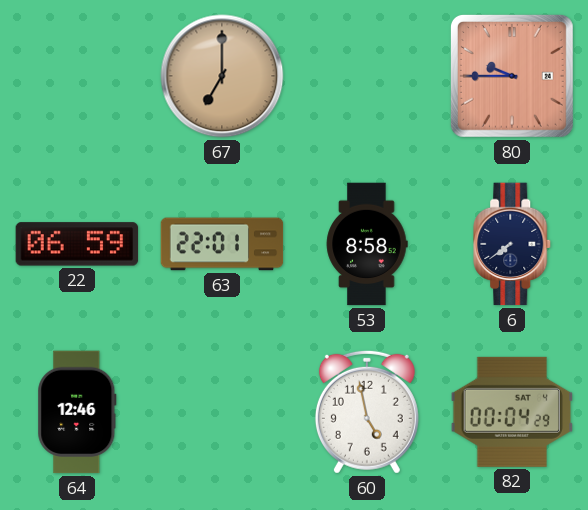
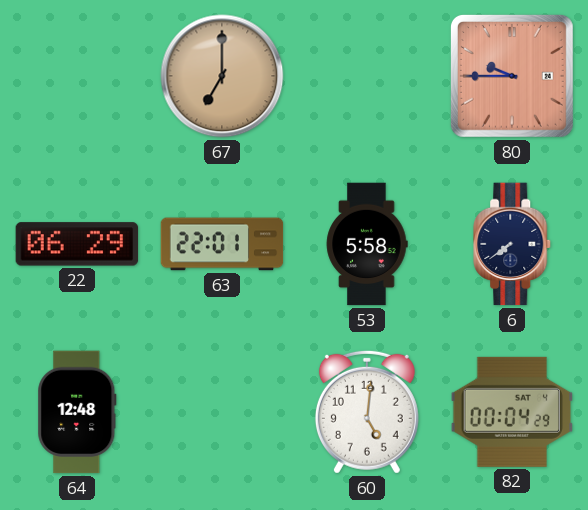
22: 06:59 -> 06:29 (77, 244)
53: 8:58 -> 5:58 (367, 244)
64: 12:46 -> 12:48 (77, 412)
60: 4:58 -> 5:01 (367, 412)
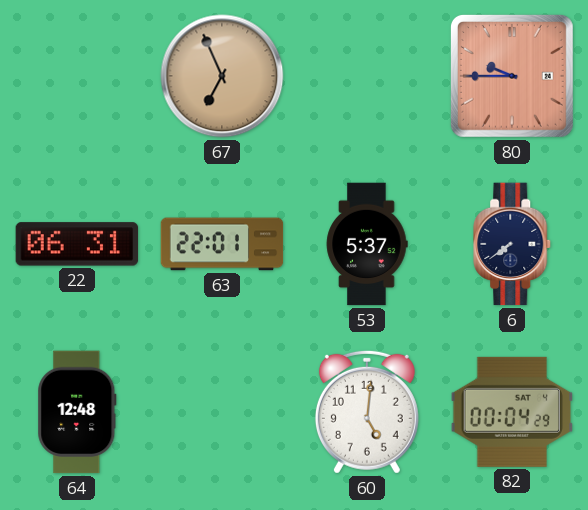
67: 7:00 -> 6:56 (222, 76)
22: 06:29 -> 06:31 (77, 244)
53: 5:58 -> 5:37 (367, 244)
